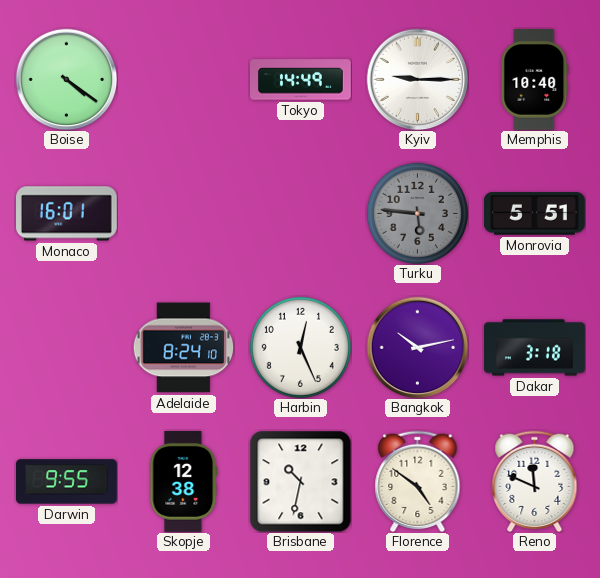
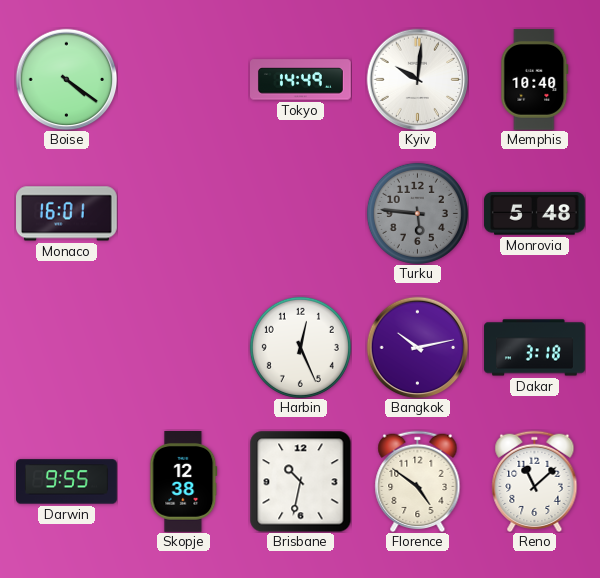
Kyiv: 9:15 -> 10:01 (417, 79)
Monrovia: 5:51 -> 5:48 (534, 214)
Adelaide: 8:24 -> none (183, 348)
Reno: 11:49 -> 11:08 (535, 481)
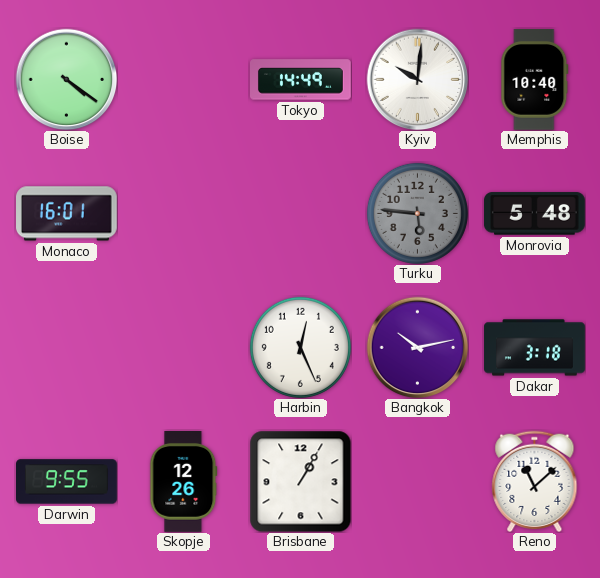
Skopje: 12:38 -> 12:26 (184, 482)
Brisbane: 10:32 -> 1:05 (300, 481)
Florence: 4:51 -> none (418, 481)
